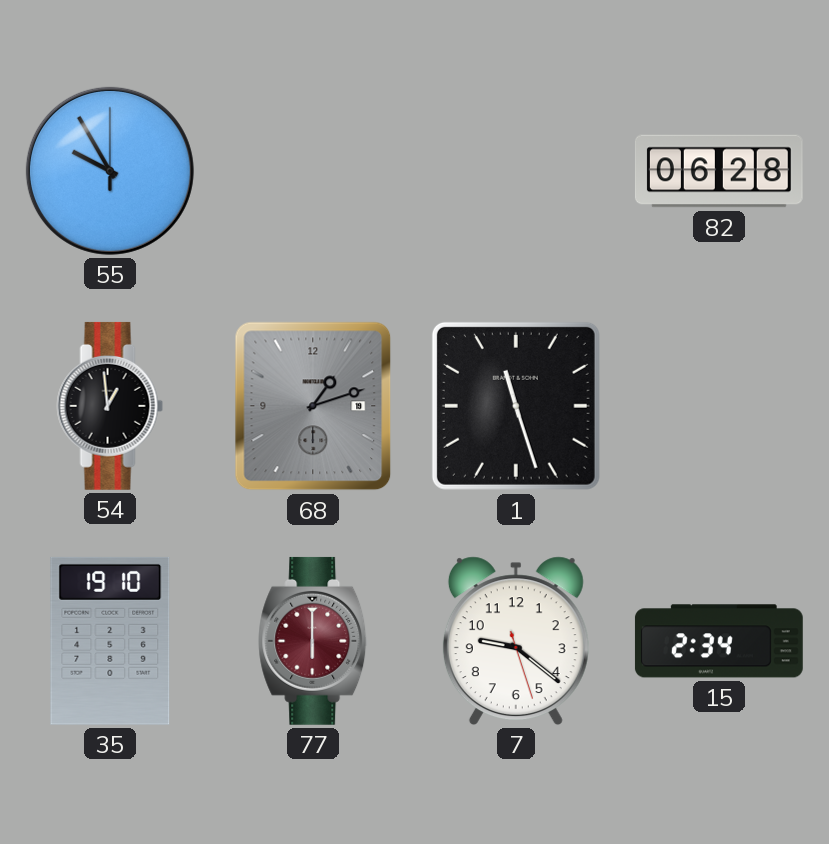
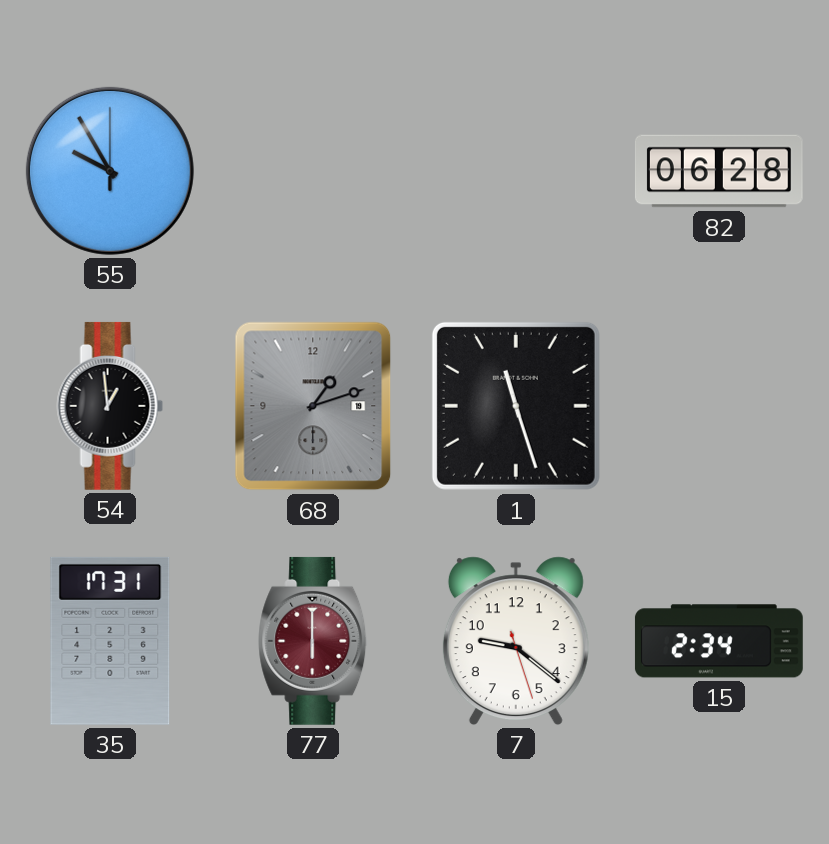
35: 19:10 -> 17:31 (110, 641)
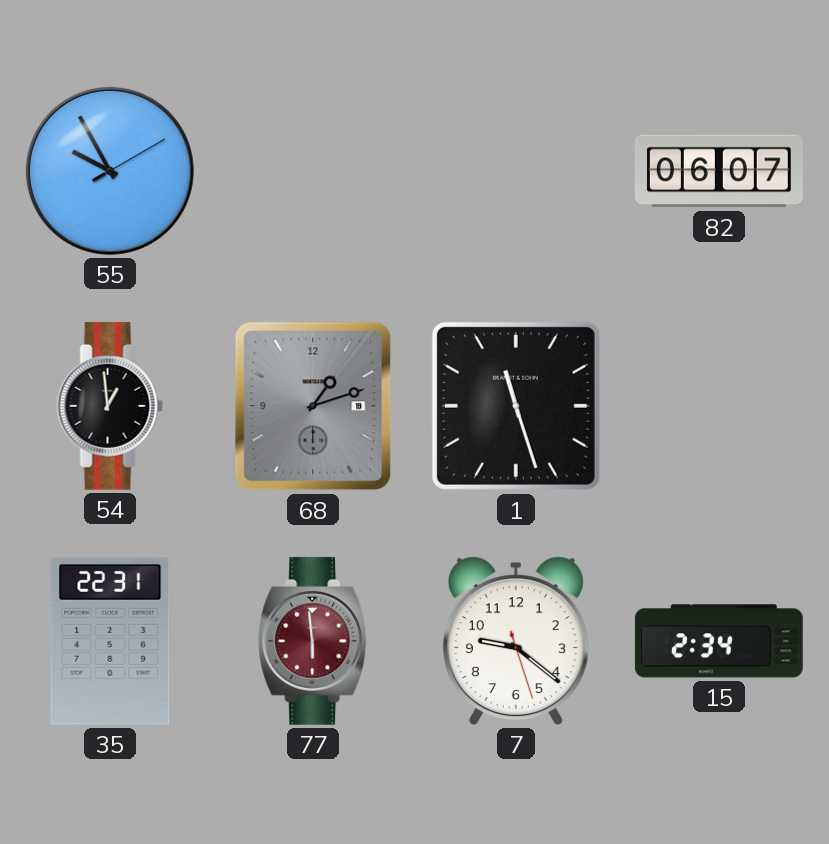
55: 9:55:00 -> 9:55:10 (110, 171)
82: 06:28 -> 06:07 (719, 171)
35: 17:31 -> 22:31 (110, 641)
77: 6:00 -> 5:59 (314, 641)
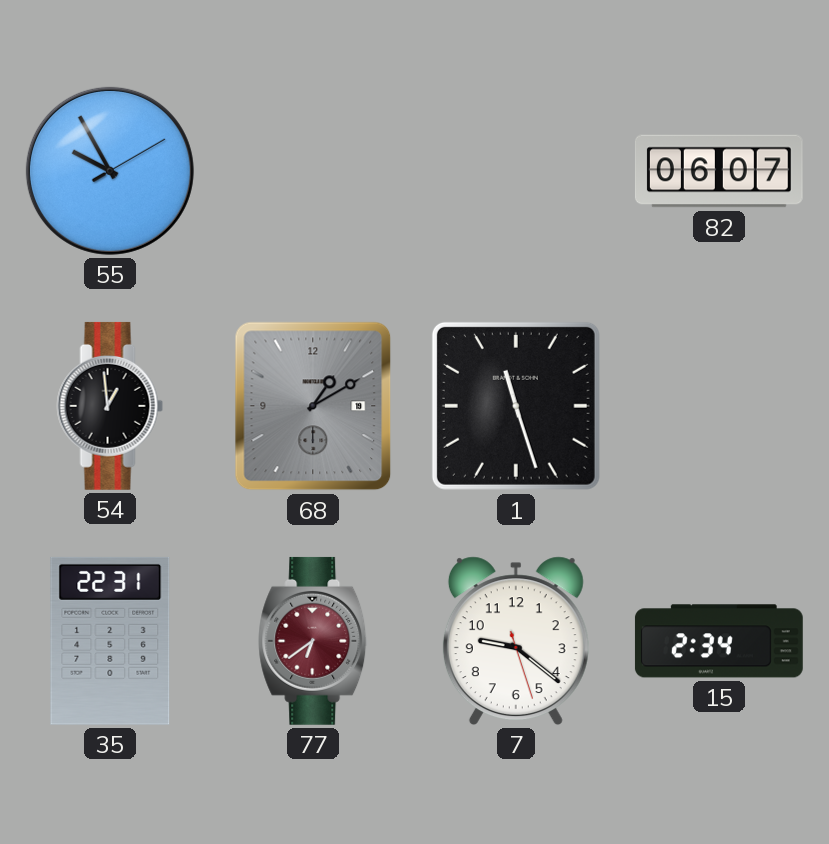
68: 1:12 -> 1:10 (313, 406)
77: 5:59 -> 6:39 (314, 641)
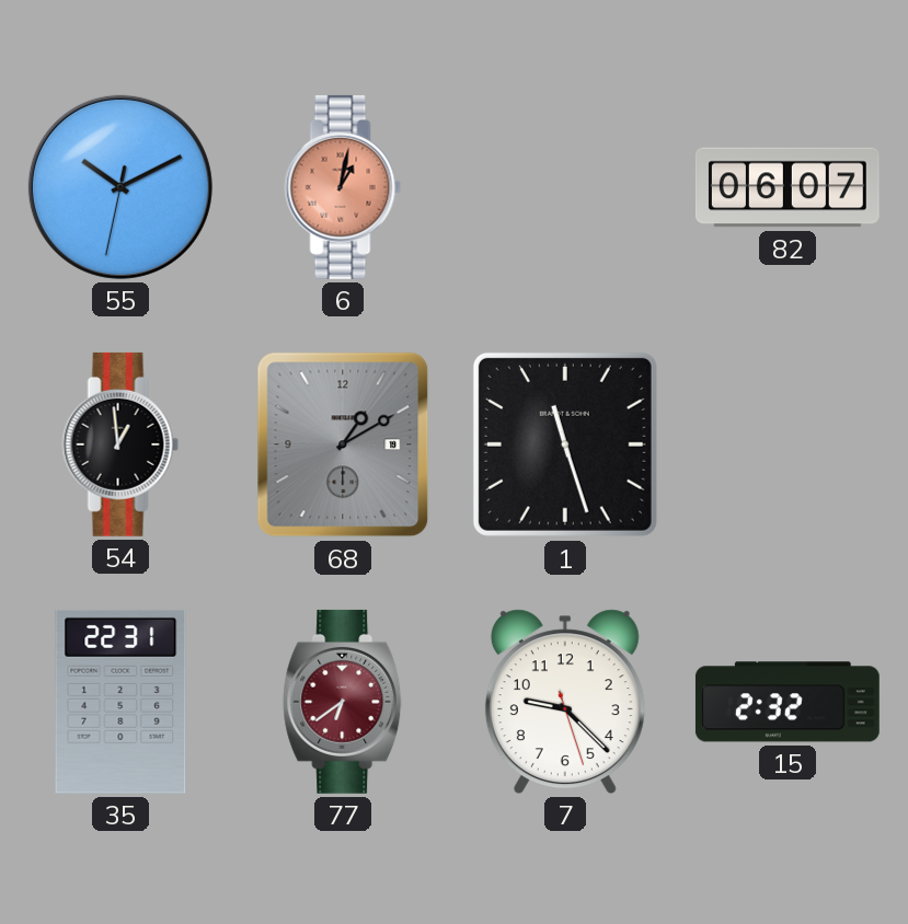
55: 9:55 -> 10:10 (120, 187)
6: none -> 1:02 (343, 187)
7: 9:21 -> 9:22 (565, 702)
15: 2:34 -> 2:32 (788, 702)
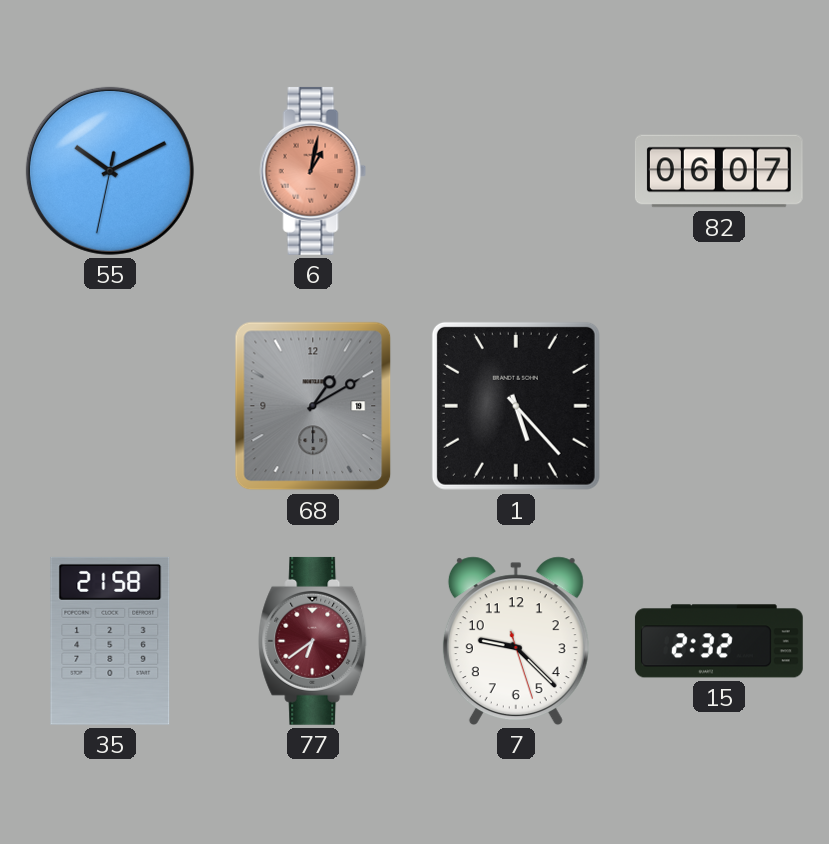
54: 12:59 -> none (120, 444)
1: 11:27 -> 5:23 (516, 406)
35: 22:31 -> 21:58 (110, 641)
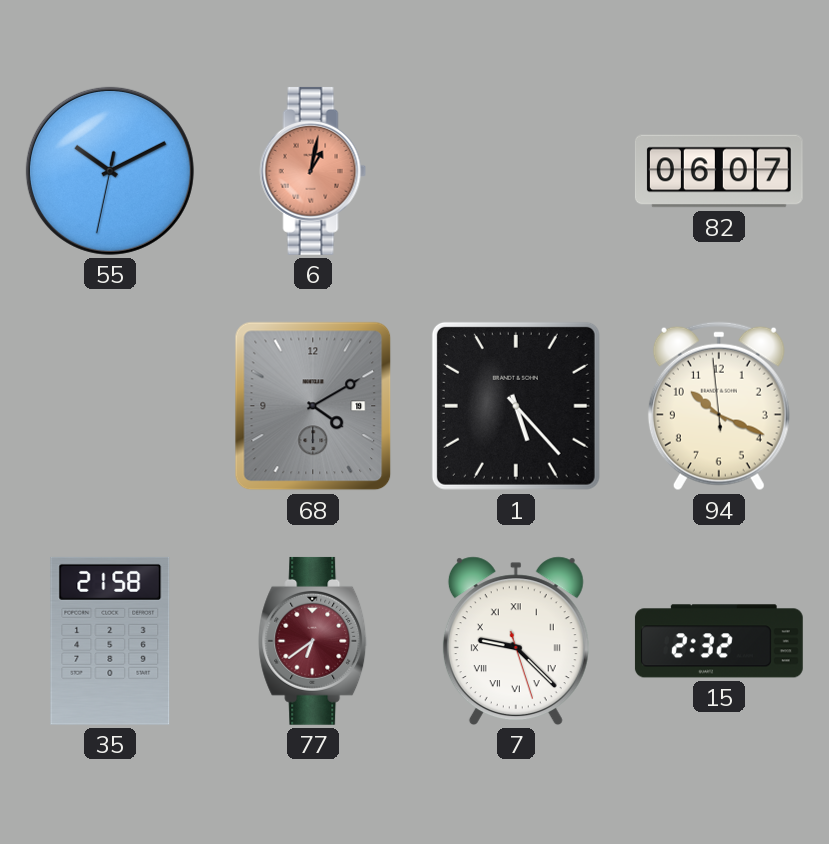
68: 1:10 -> 4:10 (313, 406)
94: none -> 10:18 (719, 406)
7 numerals: Arabic -> Roman (516, 641)
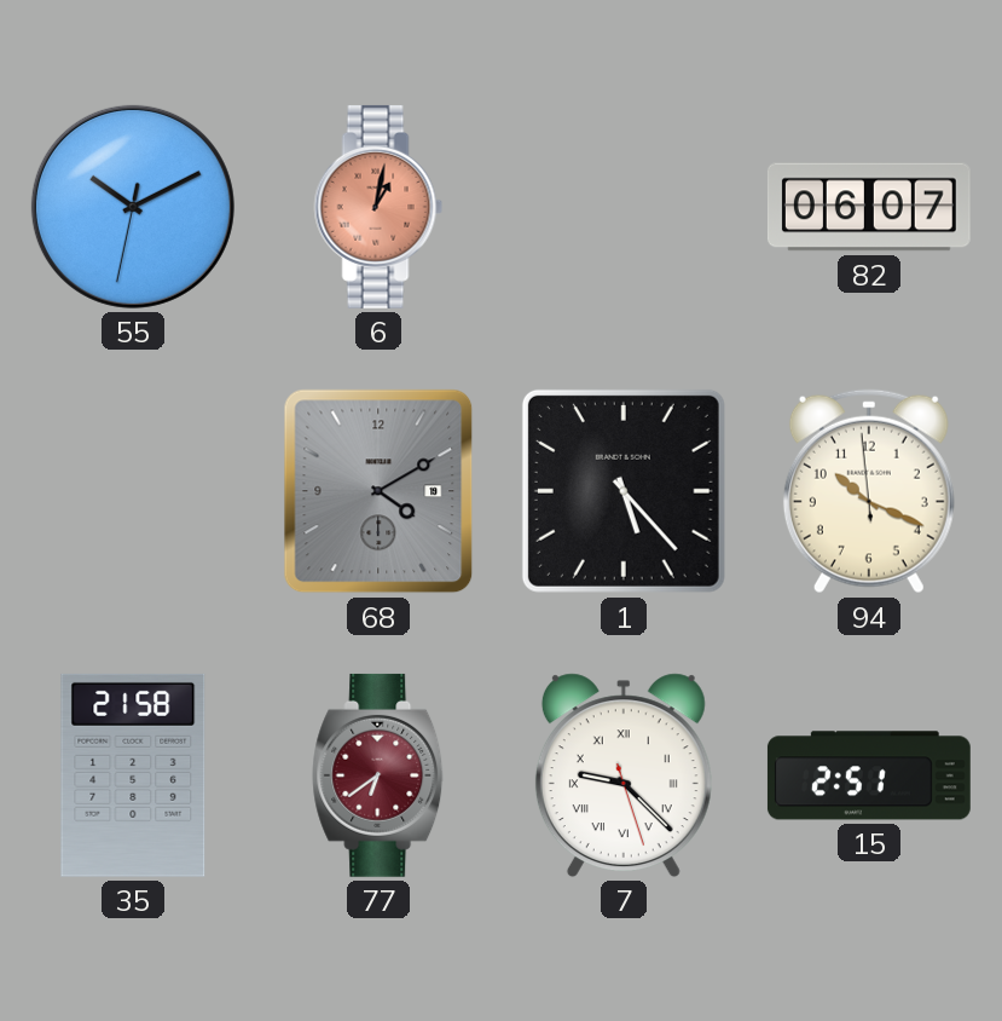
15: 2:32 -> 2:51 (869, 775)
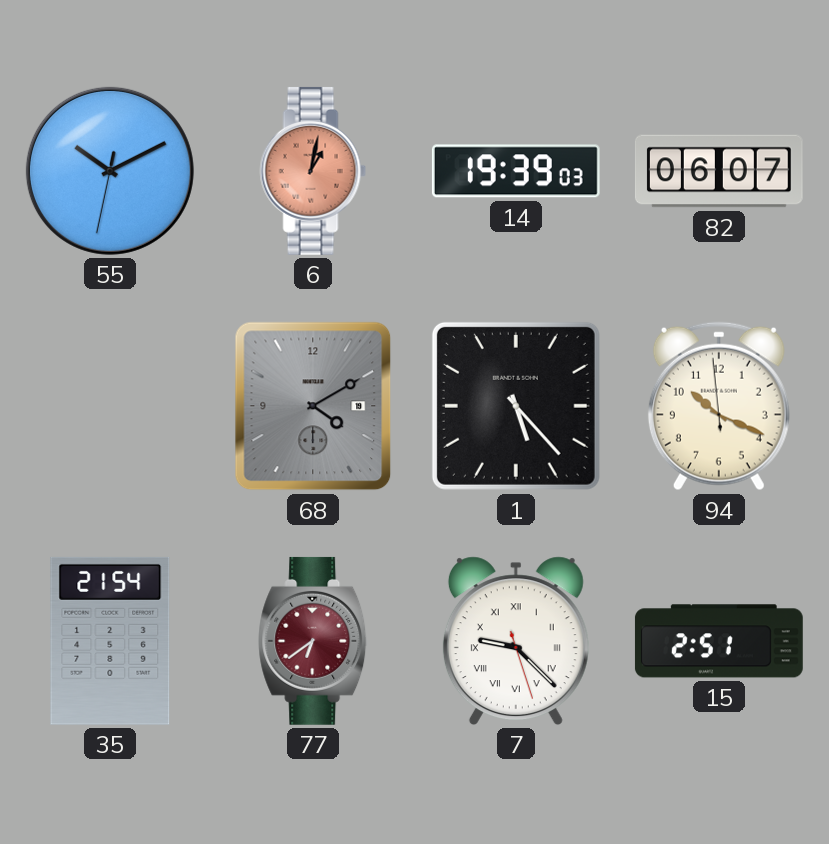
14: none -> 19:39 (516, 171)
35: 21:58 -> 21:54 (110, 641)
